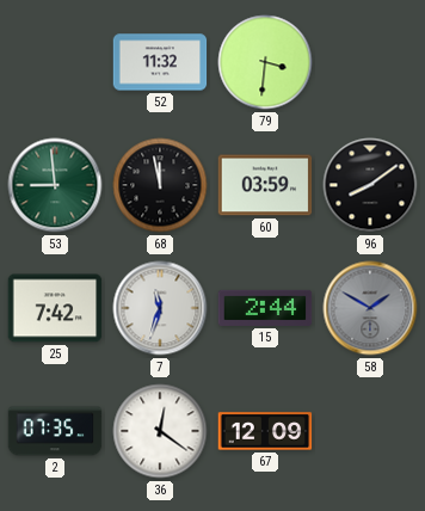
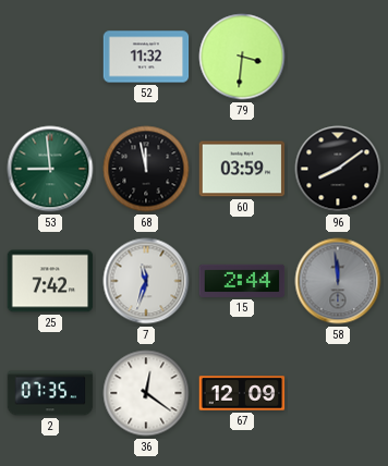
58: 1:50 -> 11:59 (338, 281)
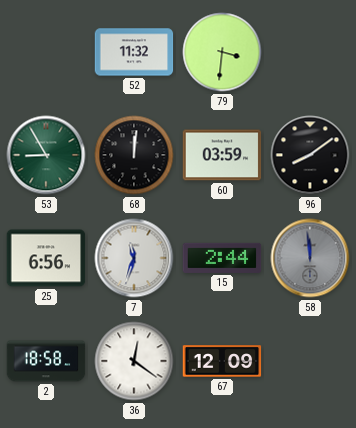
53: 8:59 -> 8:55 (46, 155)
68: 11:58 -> 12:01 (134, 155)
25: 7:42 -> 6:56 (46, 258)
2: 07:35 -> 18:58 (46, 361)
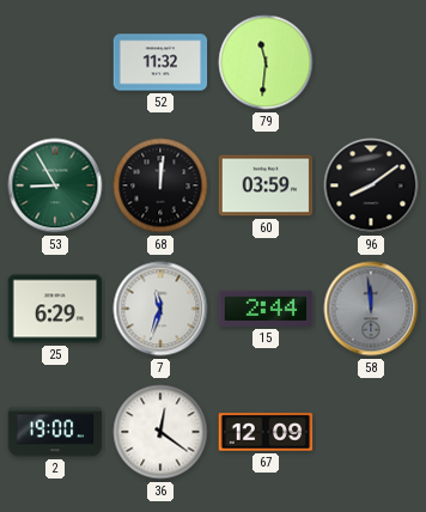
79: 3:31 -> 11:31 (266, 62)
25: 6:56 -> 6:29 (55, 309)
2: 18:58 -> 19:00 (55, 432)
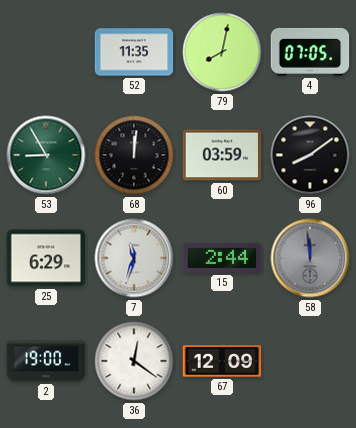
52: 11:32 -> 11:35 (134, 52)
79: 11:31 -> 8:02 (222, 52)
4: none -> 07:05 (310, 52)
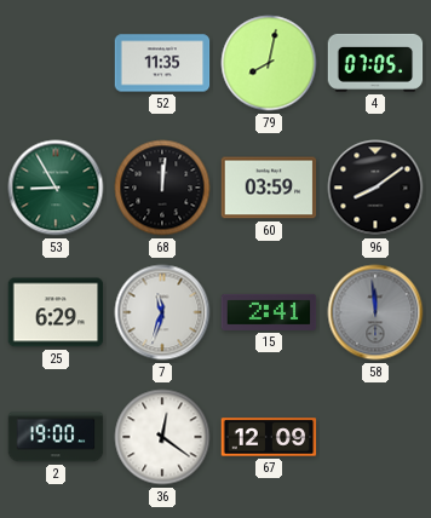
15: 2:44 -> 2:41 (269, 312)
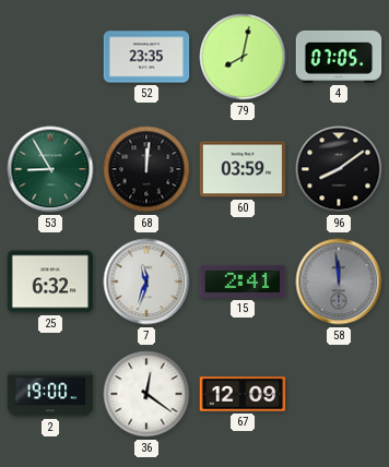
52: 11:35 -> 23:35 (146, 57)
25: 6:29 -> 6:32 (50, 282)
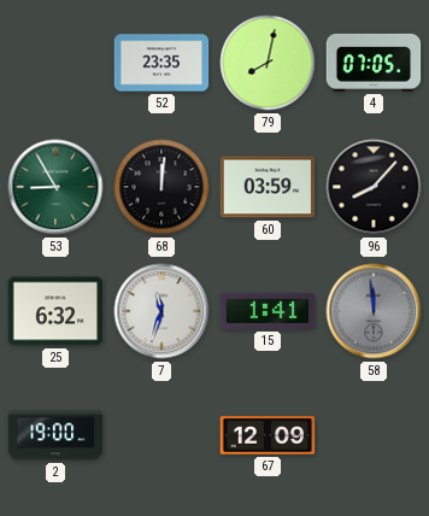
96: 8:09 -> 8:07 (374, 187)
15: 2:41 -> 1:41 (268, 311)
36: 12:21 -> none (146, 394)
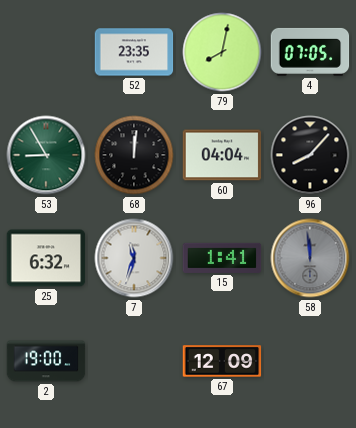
60: 03:59 -> 04:04 (222, 155)
